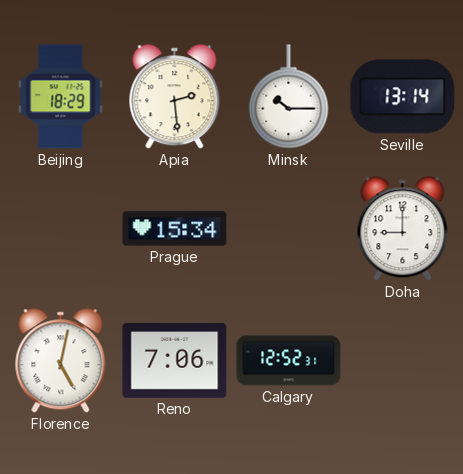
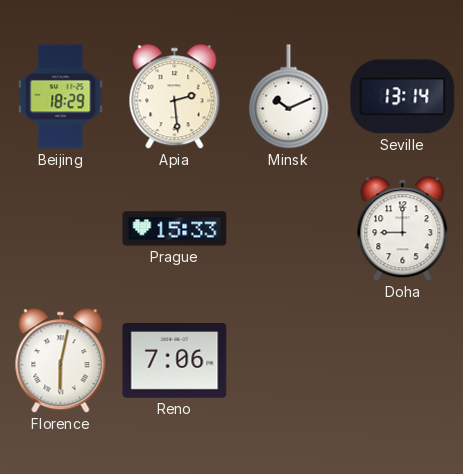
Minsk: 10:15 -> 10:11 (289, 97)
Prague: 15:34 -> 15:33 (175, 229)
Florence: 5:02 -> 6:02 (61, 361)
Calgary: 12:52 -> none (289, 361)
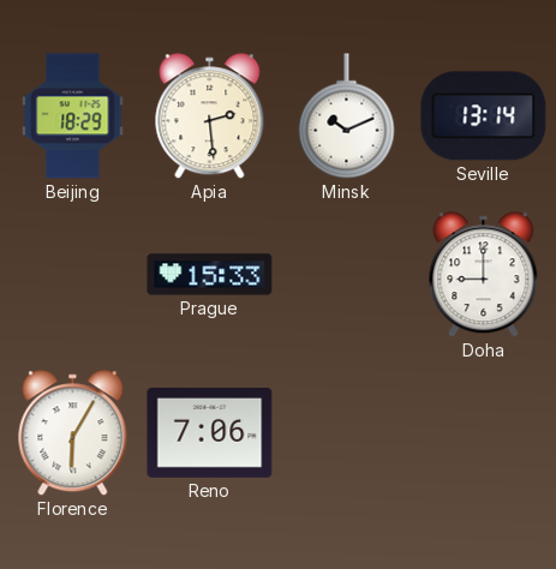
Florence: 6:02 -> 6:05 (73, 433)
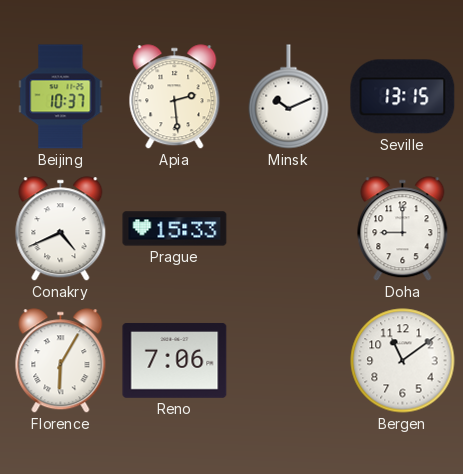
Beijing: 18:29 -> 10:37 (61, 97)
Seville: 13:14 -> 13:15 (403, 97)
Conakry: none -> 4:41 (61, 229)
Bergen: none -> 11:09 (403, 361)
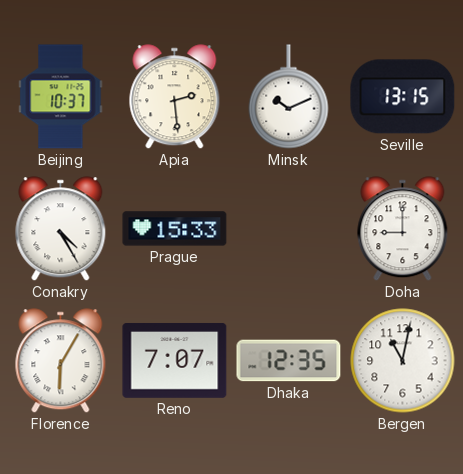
Conakry: 4:41 -> 4:25 (61, 229)
Reno: 7:06 -> 7:07 (175, 360)
Dhaka: none -> 12:35 (289, 361)
Bergen: 11:09 -> 11:02 (403, 361)
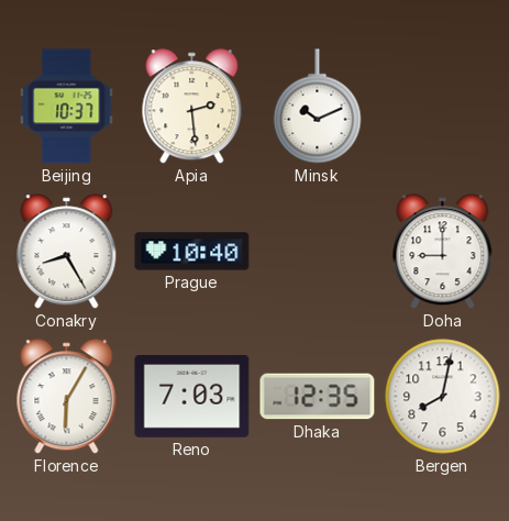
Seville: 13:15 -> none (403, 97)
Conakry: 4:25 -> 8:25 (67, 252)
Prague: 15:33 -> 10:40 (192, 252)
Reno: 7:07 -> 7:03 (192, 396)
Bergen: 11:02 -> 8:02 (443, 397)
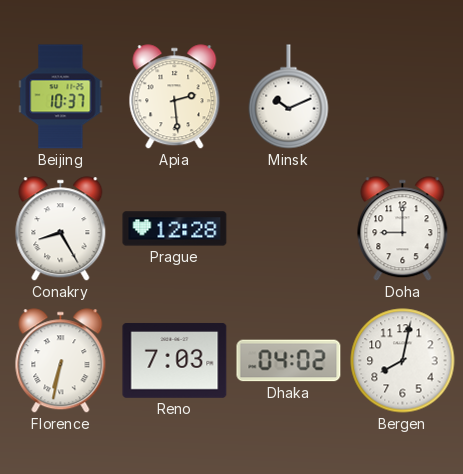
Prague: 10:40 -> 12:28 (175, 229)
Florence: 6:05 -> 6:32 (61, 361)
Dhaka: 12:35 -> 04:02 (289, 361)
